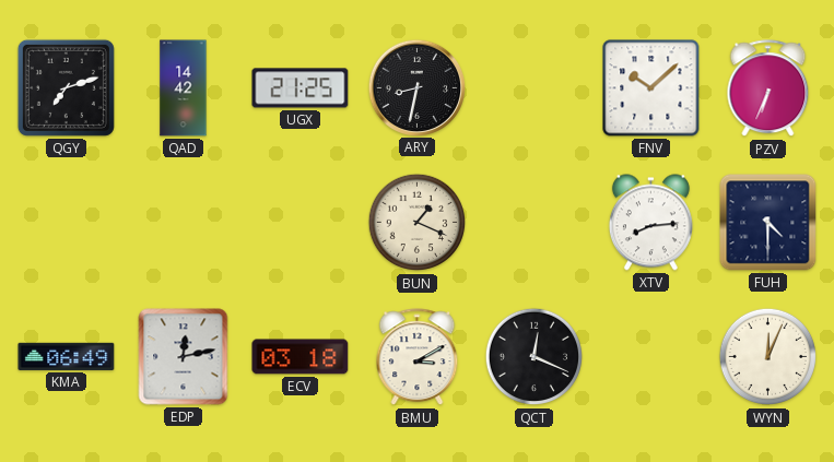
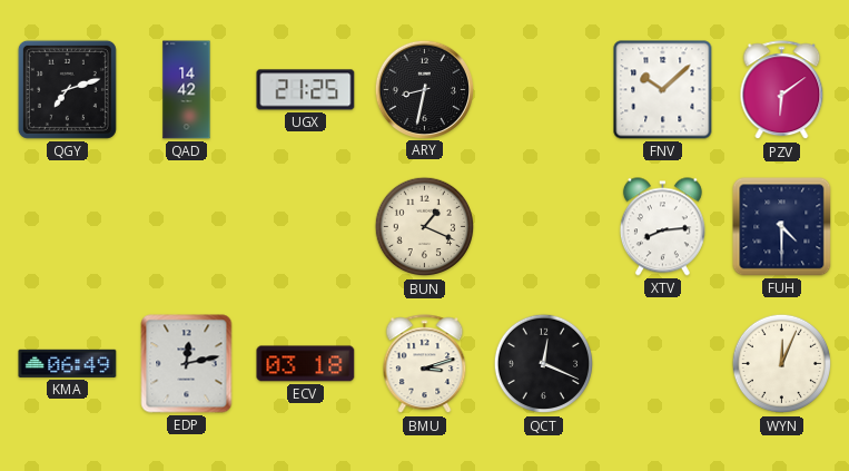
PZV: 6:34 -> 6:09 (782, 90)
BMU: 3:10 -> 3:12 (425, 364)
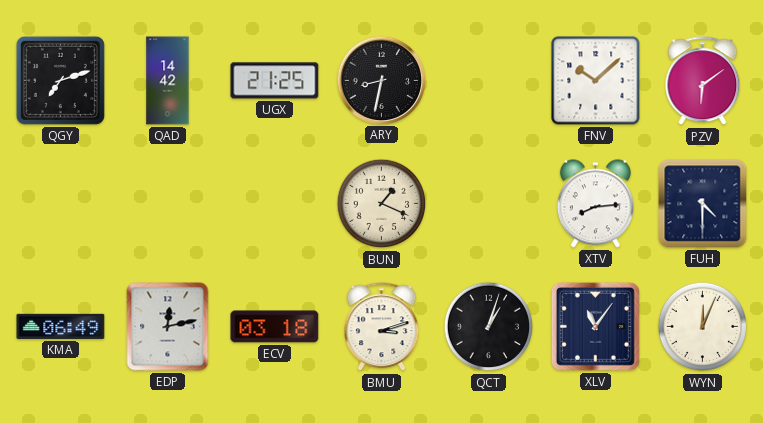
QCT: 12:19 -> 1:03 (489, 327)
XLV: none -> 11:06 (595, 326)
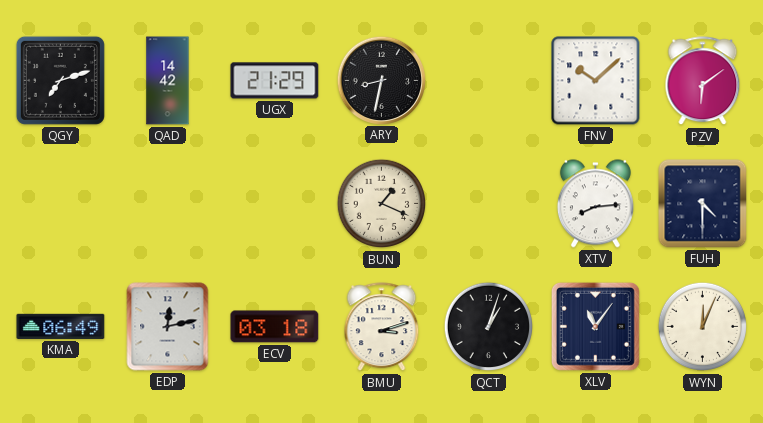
UGX: 21:25 -> 21:29 (275, 81)
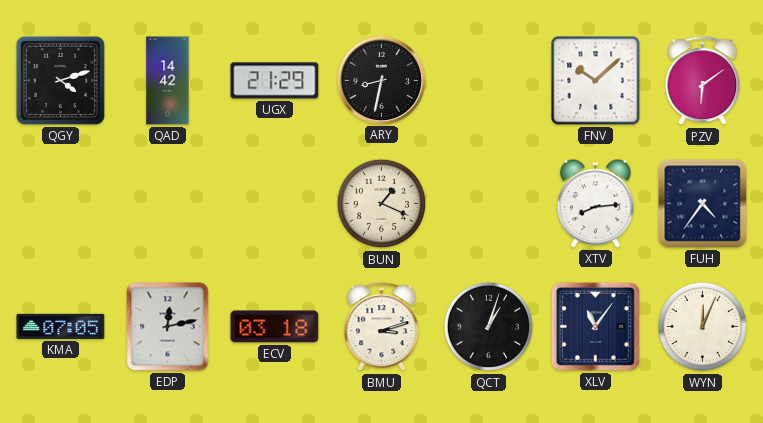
QGY: 7:12 -> 4:12 (60, 80)
FUH: 4:30 -> 4:36 (703, 204)
KMA: 06:49 -> 07:05 (61, 326)
